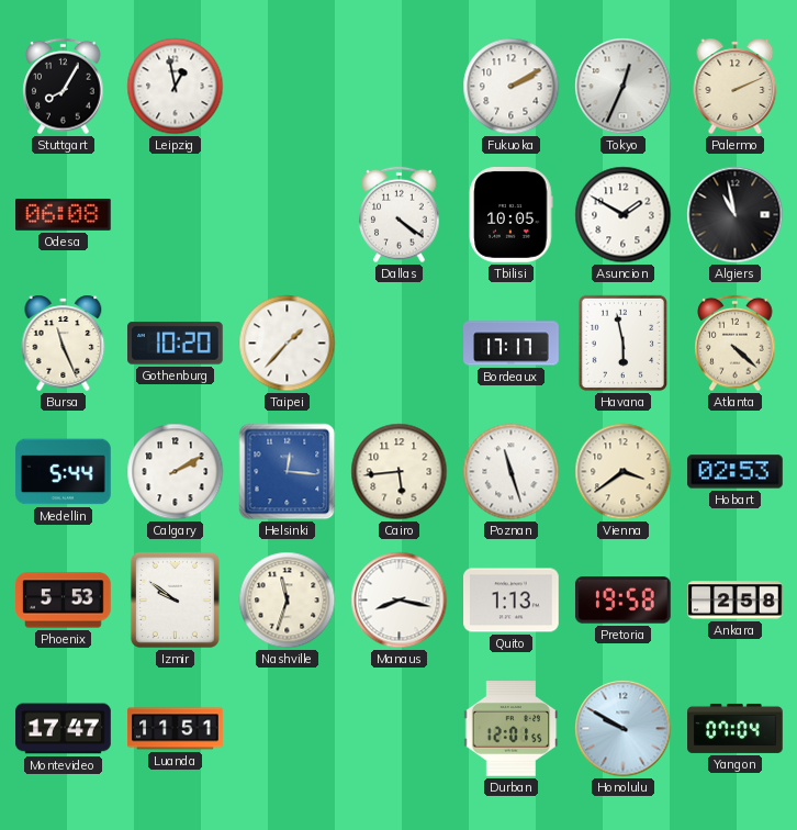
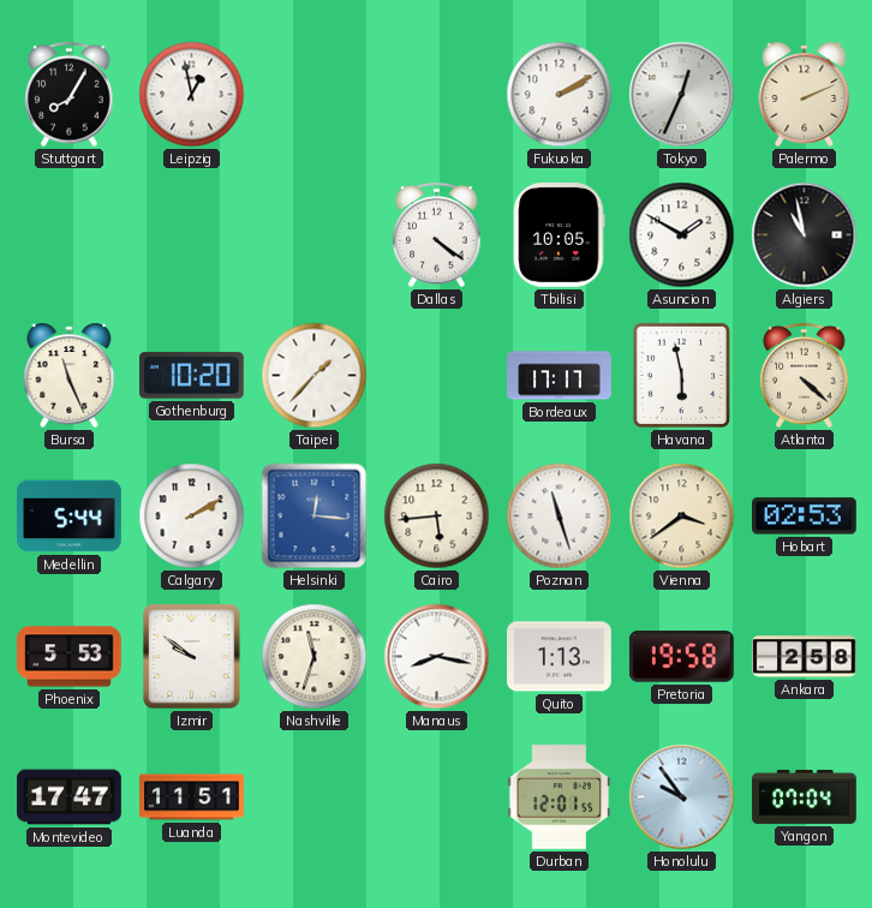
Odesa: 06:08 -> none (64, 214)
Honolulu: 9:50 -> 9:54 (682, 798)
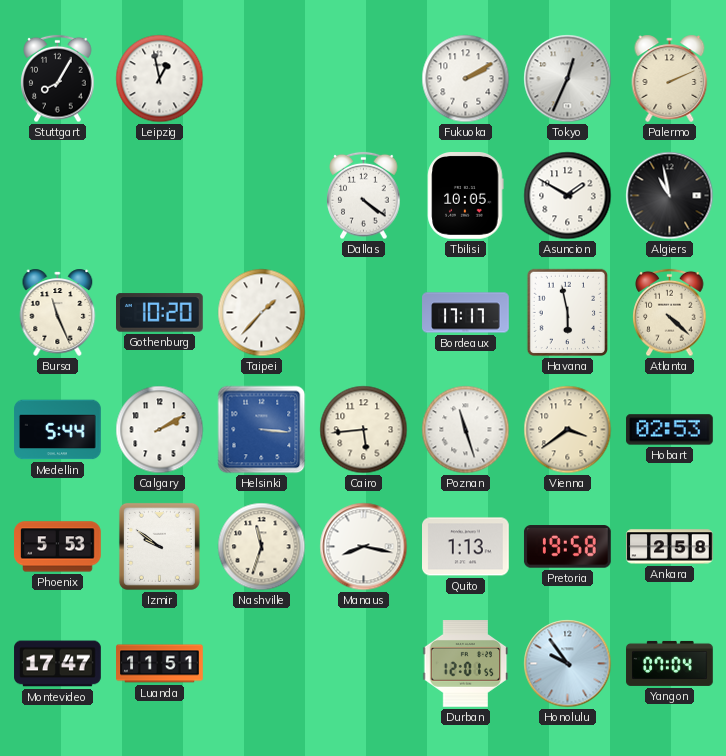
Helsinki: 12:16 -> 3:16 (262, 430)
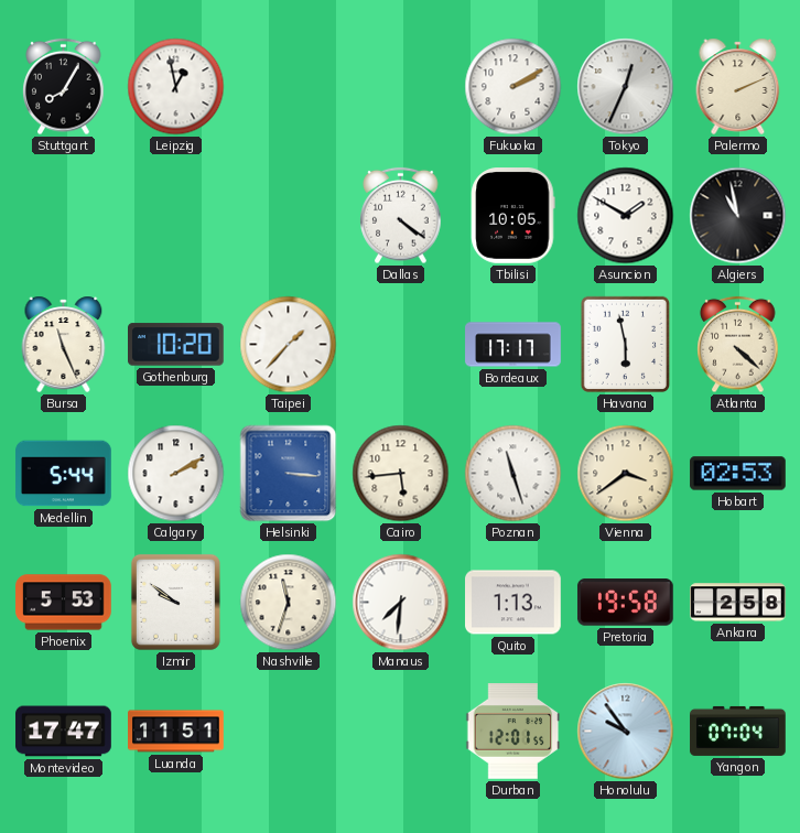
Manaus: 8:17 -> 7:31 (401, 603)
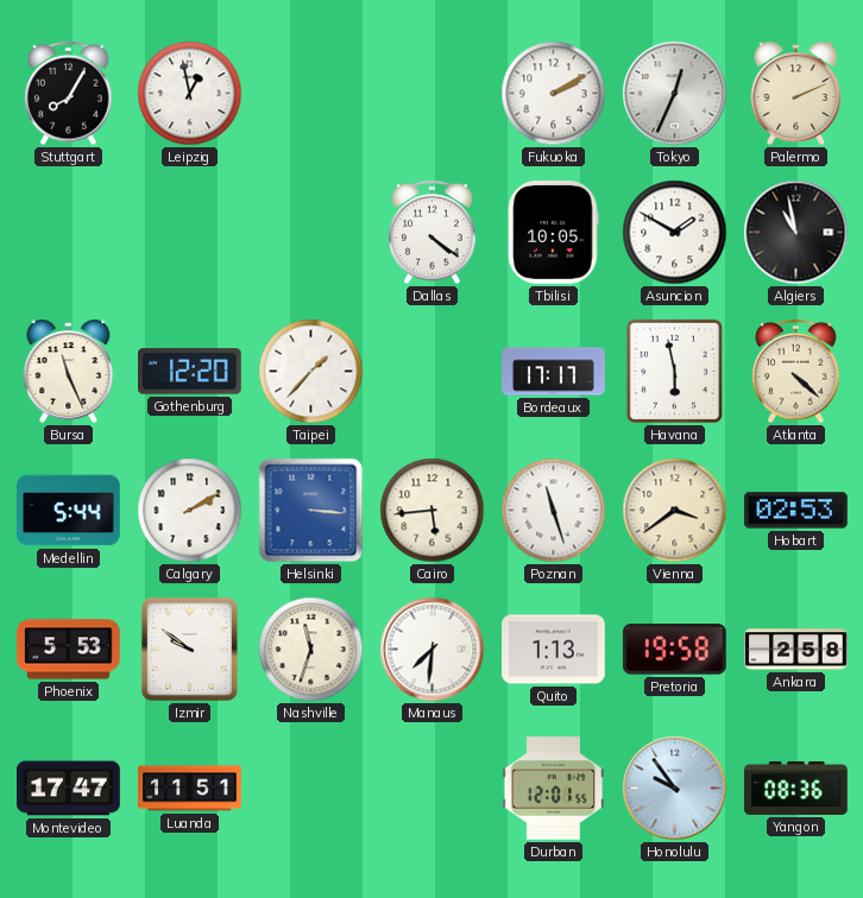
Gothenburg: 10:20 -> 12:20 (190, 372)
Yangon: 07:04 -> 08:36 (796, 788)
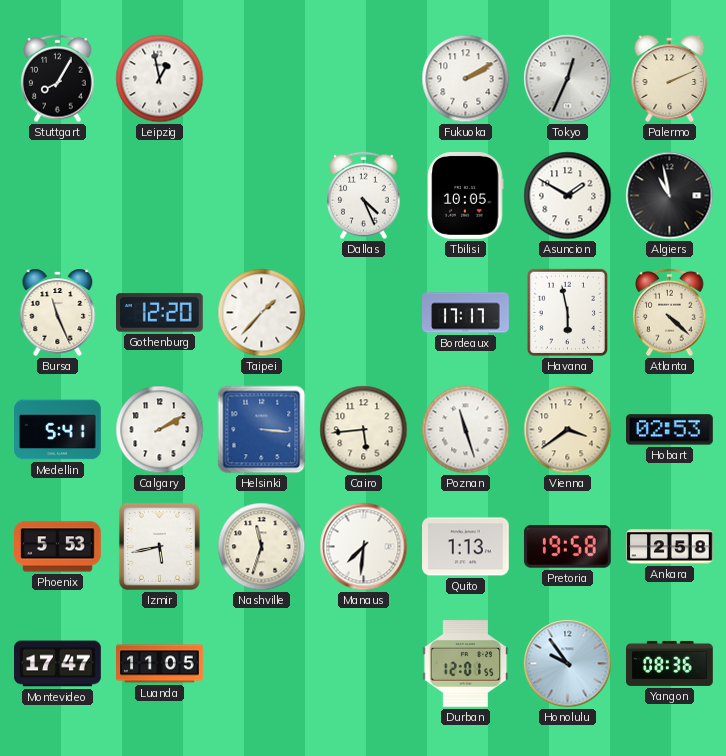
Dallas: 4:21 -> 4:26 (364, 196)
Medellin: 5:44 -> 5:41 (58, 430)
Izmir: 9:51 -> 5:43 (159, 546)
Luanda: 11:51 -> 11:05 (160, 664)
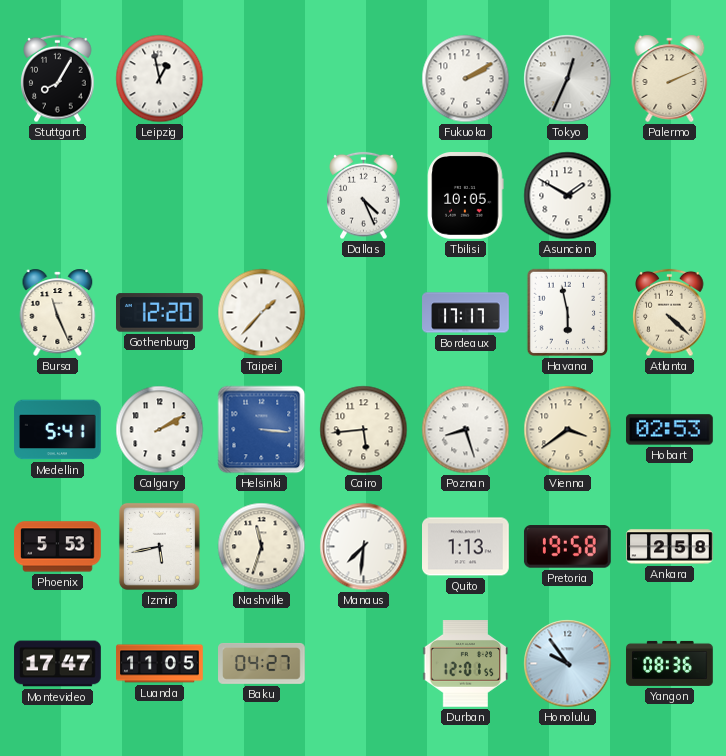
Algiers: 10:58 -> none (670, 196)
Poznan: 11:27 -> 8:27 (466, 430)
Baku: none -> 04:27 (262, 663)
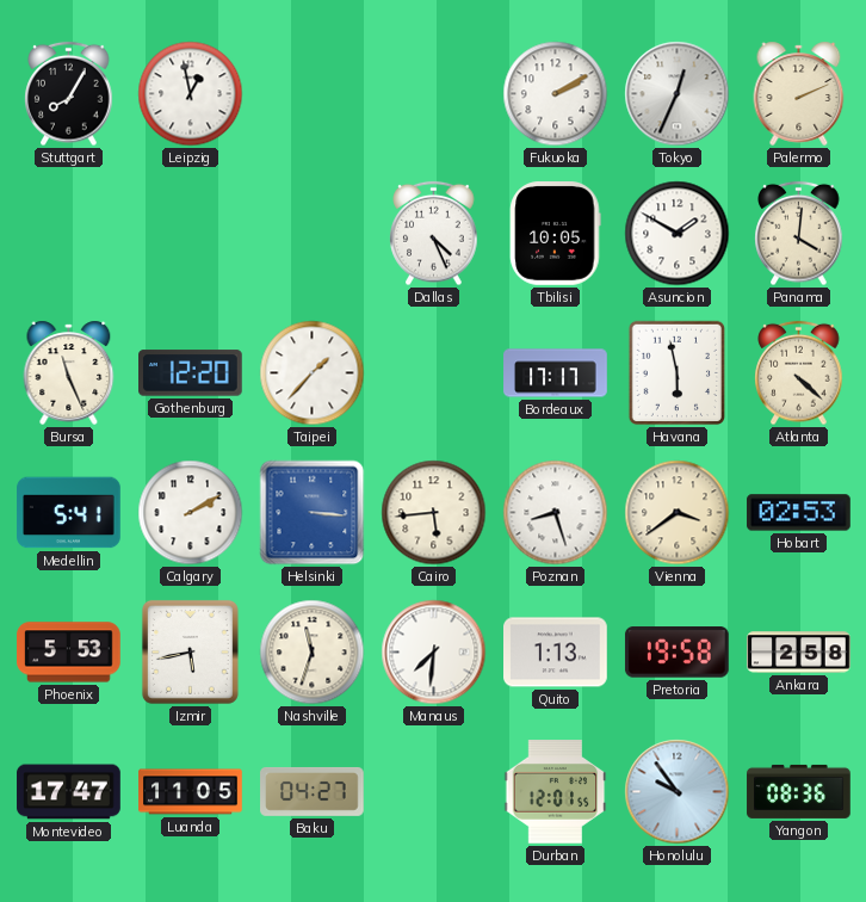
Panama: none -> 4:01 (799, 234)
